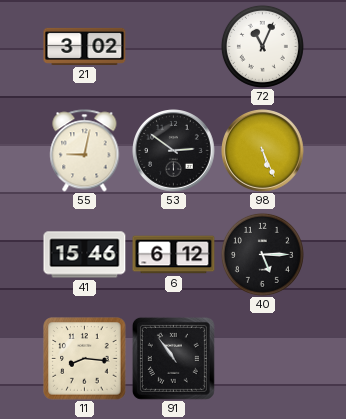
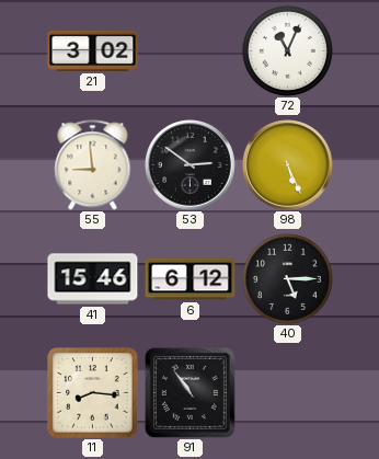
55: 9:02 -> 8:59 (93, 165)
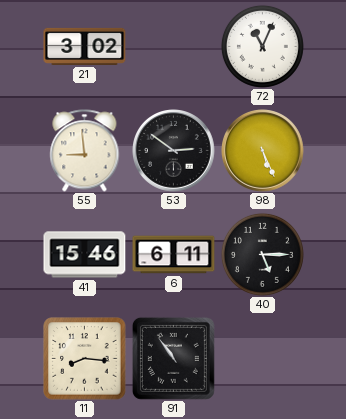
6: 6:12 -> 6:11 (174, 255)
